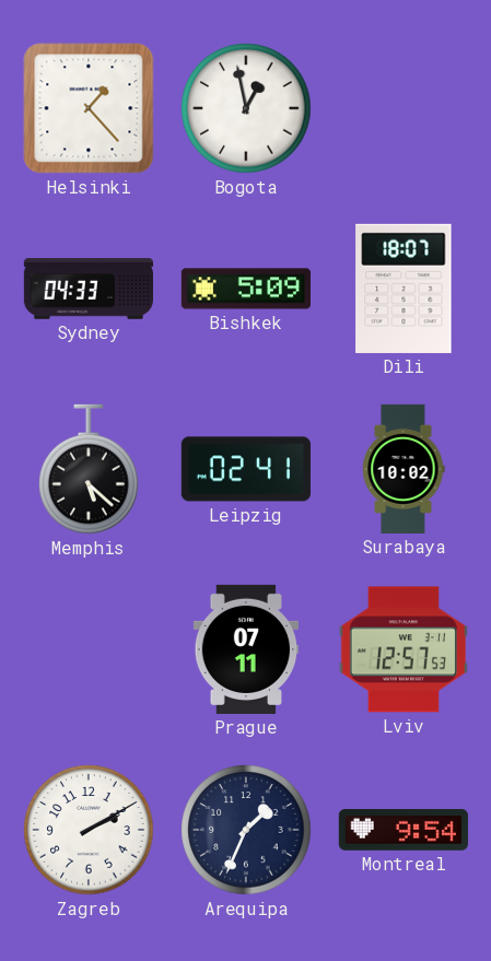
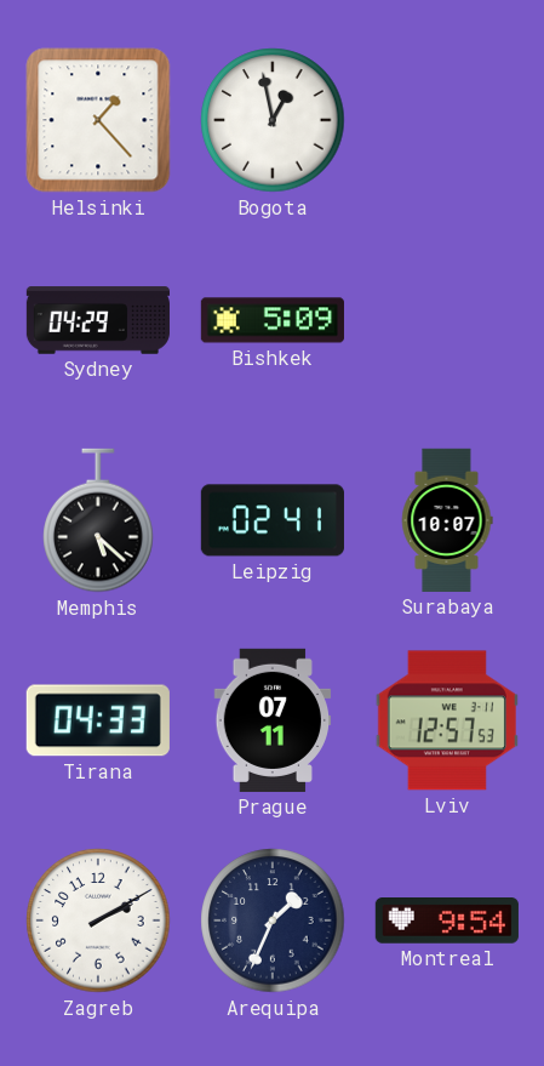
Sydney: 04:33 -> 04:29 (97, 320)
Dili: 18:07 -> none (404, 289)
Surabaya: 10:02 -> 10:07 (447, 520)
Tirana: none -> 04:33 (98, 720)
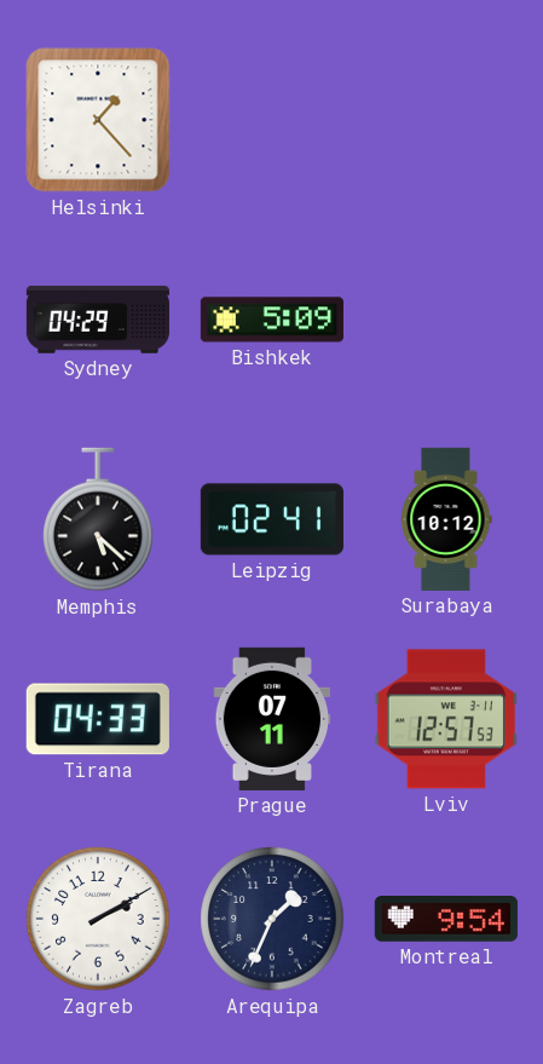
Bogota: 12:58 -> none (273, 120)
Surabaya: 10:07 -> 10:12 (446, 519)
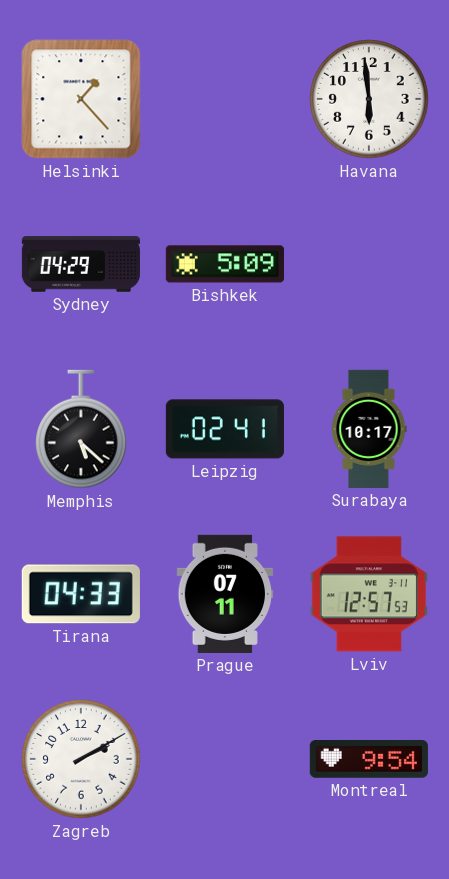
Havana: none -> 5:59 (369, 99)
Surabaya: 10:12 -> 10:17 (369, 429)
Arequipa: 1:34 -> none (272, 919)
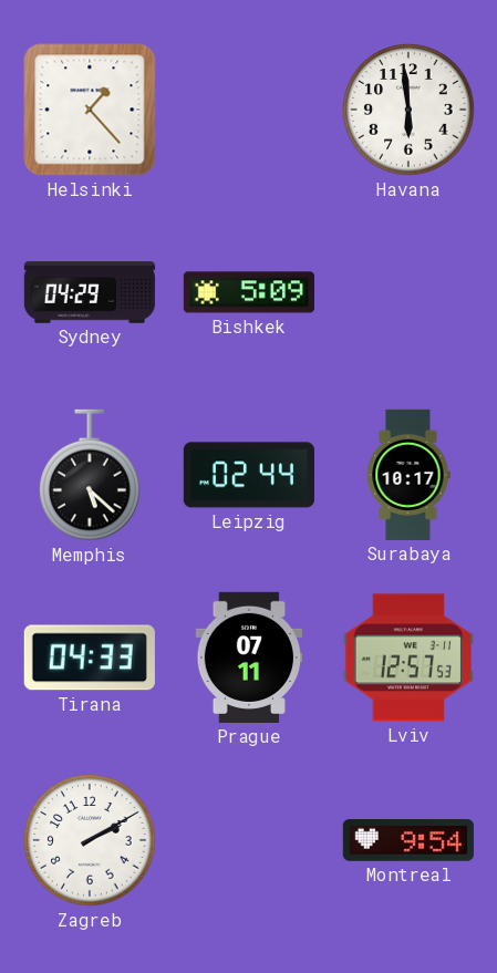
Leipzig: 02:41 -> 02:44 (249, 475)
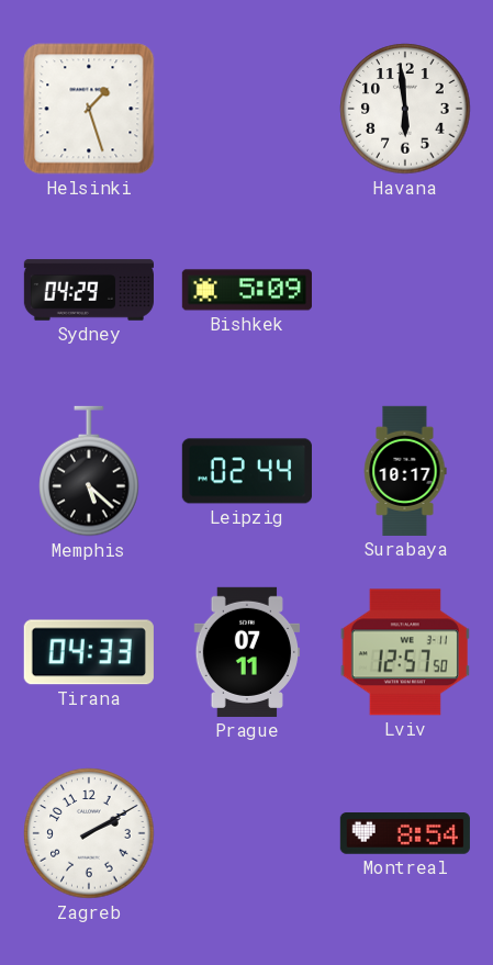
Helsinki: 1:23 -> 1:27 (89, 109)
Lviv: 12:57:53 -> 12:57:50 (405, 652)
Montreal: 9:54 -> 8:54 (405, 834)
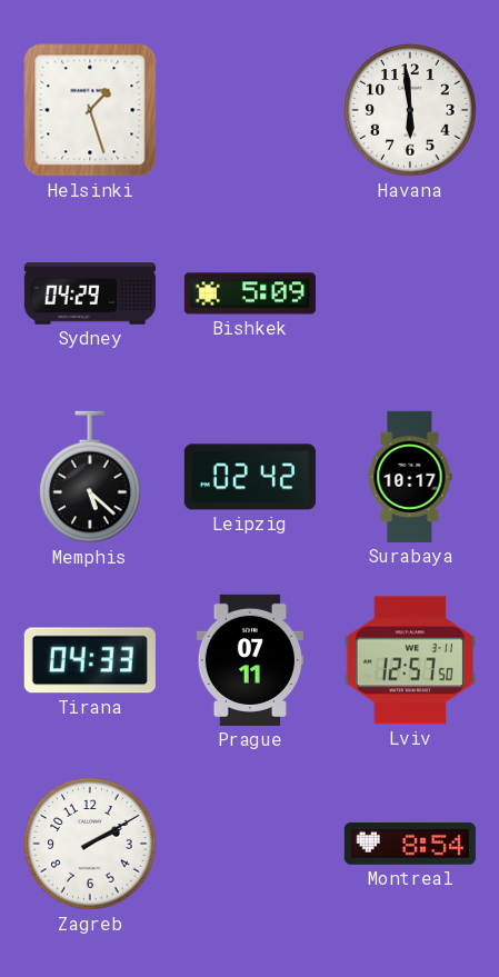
Leipzig: 02:44 -> 02:42 (250, 477)
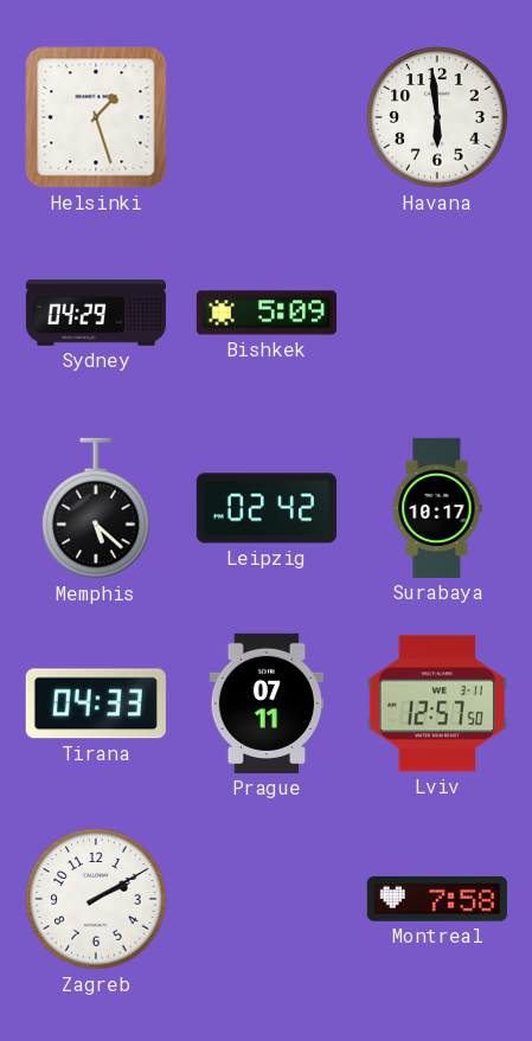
Montreal: 8:54 -> 7:58 (437, 900)
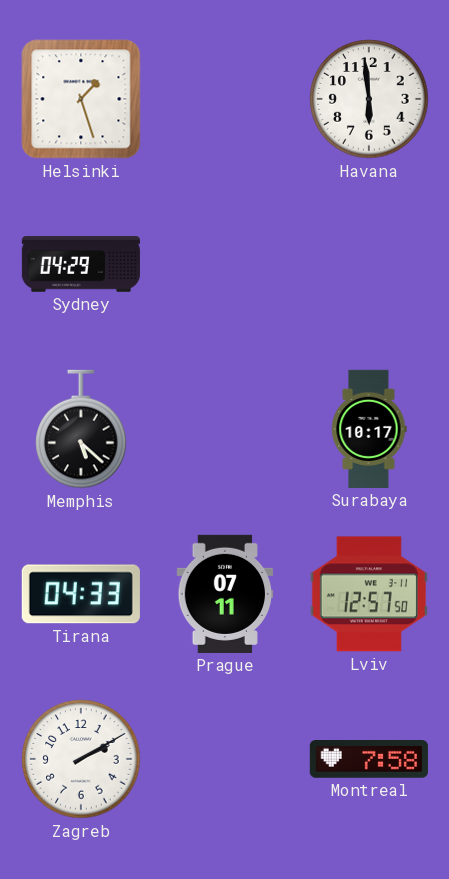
Bishkek: 5:09 -> none (267, 313)
Leipzig: 02:42 -> none (267, 508)
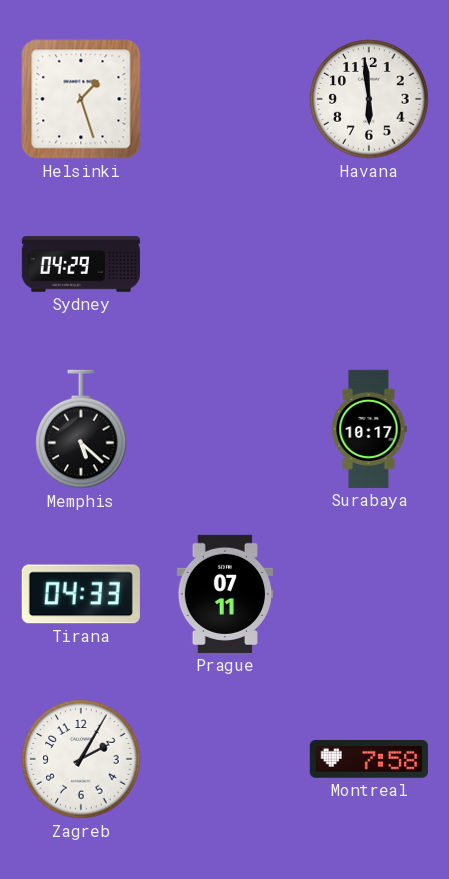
Lviv: 12:57 -> none (369, 594)
Zagreb: 2:10 -> 2:05 (81, 759)
